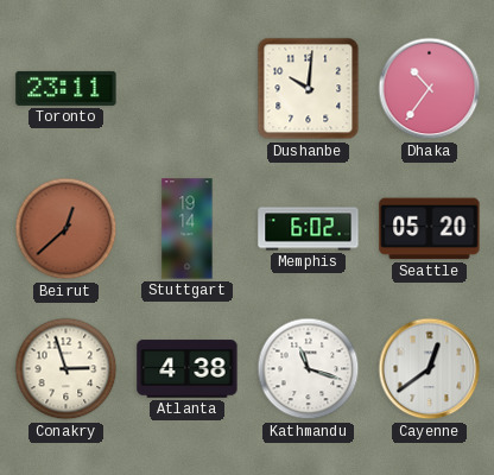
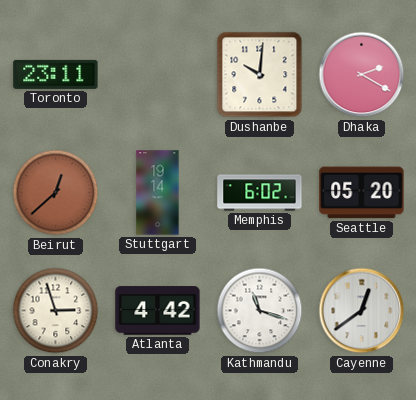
Dhaka: 10:36 -> 2:20 (362, 75)
Atlanta: 4:38 -> 4:42 (158, 311)
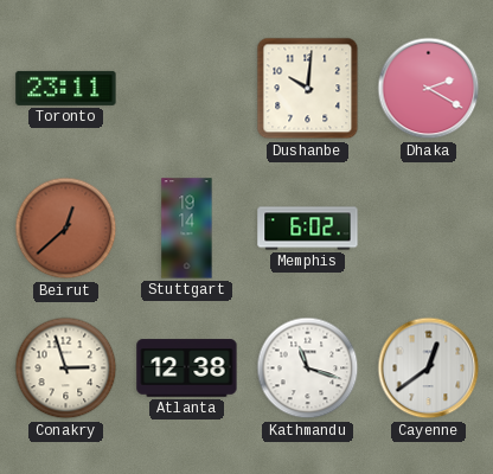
Seattle: 05:20 -> none (362, 193)
Atlanta: 4:42 -> 12:38 (187, 369)
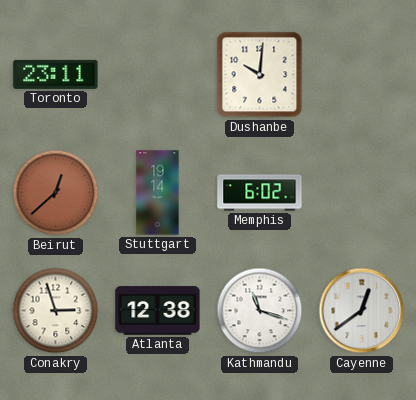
Dhaka: 2:20 -> none (429, 89)
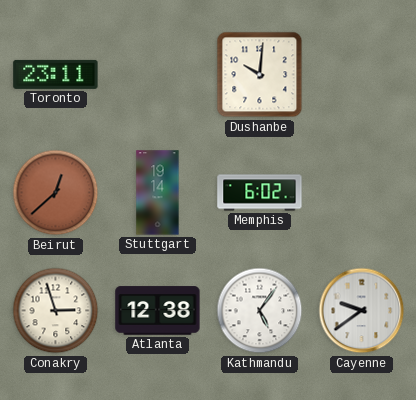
Kathmandu: 11:18 -> 5:06 (260, 311)
Cayenne: 12:39 -> 9:39 (362, 311)
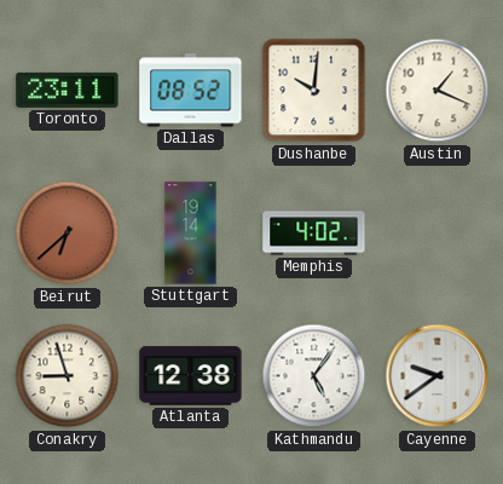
Dallas: none -> 08:52 (191, 91)
Austin: none -> 1:19 (438, 91)
Beirut: 12:38 -> 6:38 (68, 234)
Memphis: 6:02 -> 4:02 (314, 234)
Conakry: 2:57 -> 8:57 (68, 376)
